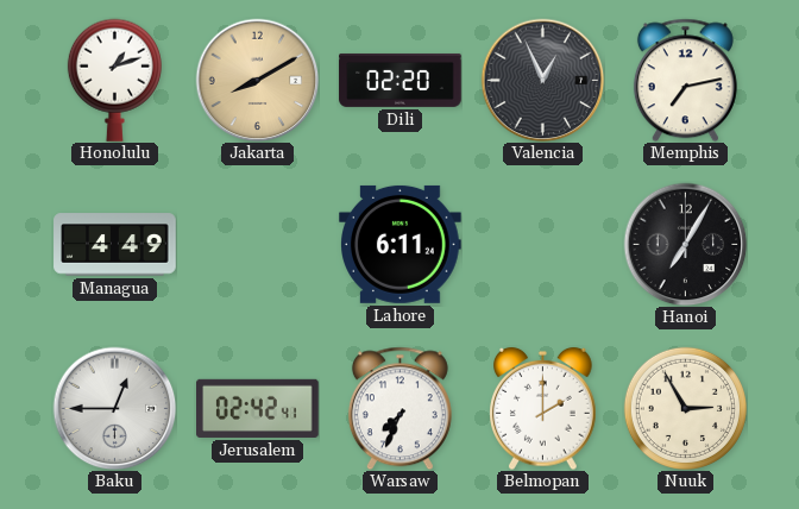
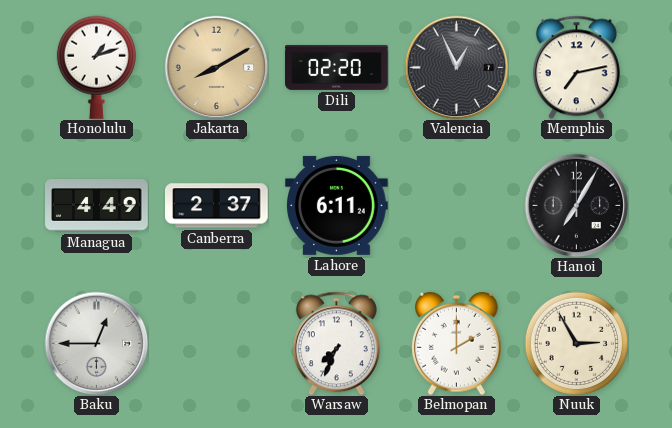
Canberra: none -> 2:37 (217, 206)
Jerusalem: 02:42 -> none (258, 408)
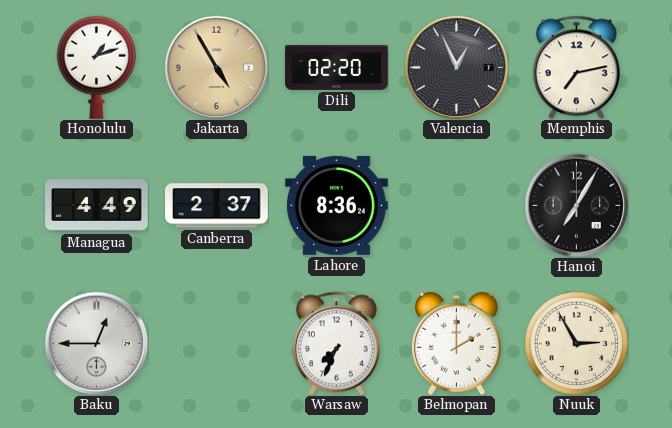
Jakarta: 8:10 -> 4:55 (216, 67)
Lahore: 6:11 -> 8:36 (337, 205)
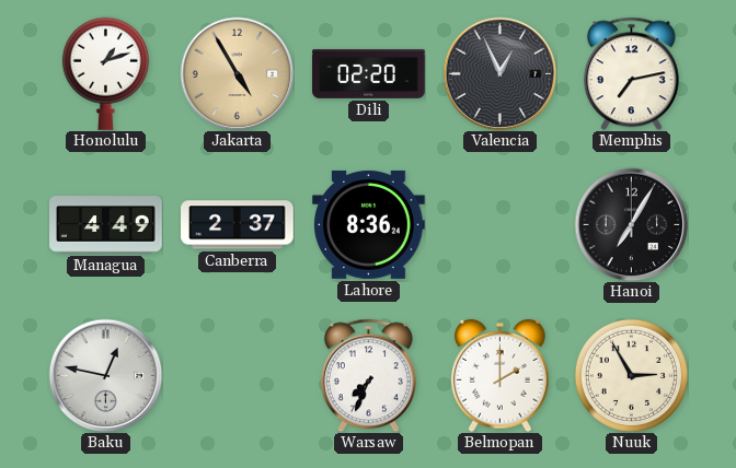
Baku: 12:45 -> 12:47 (105, 375)
